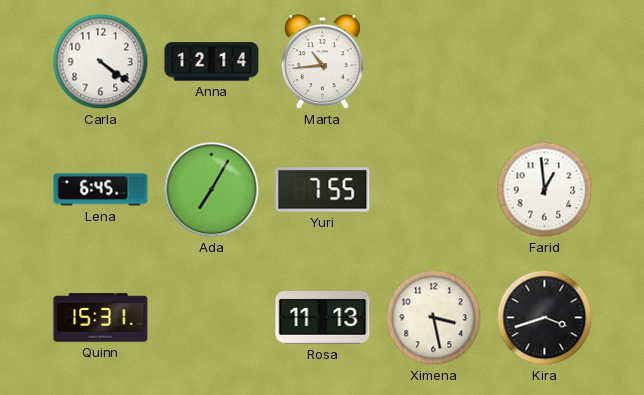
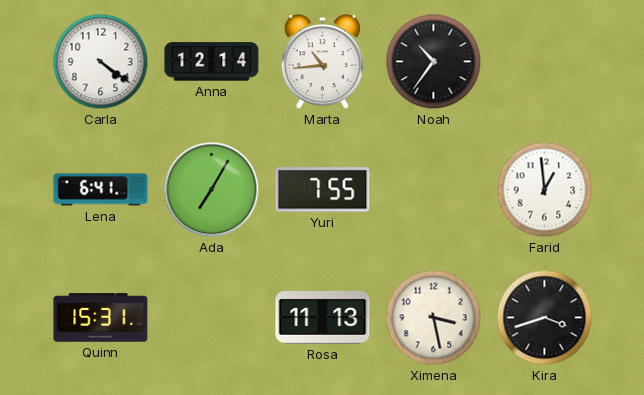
Noah: none -> 10:36 (434, 62)
Lena: 6:45 -> 6:41 (101, 190)
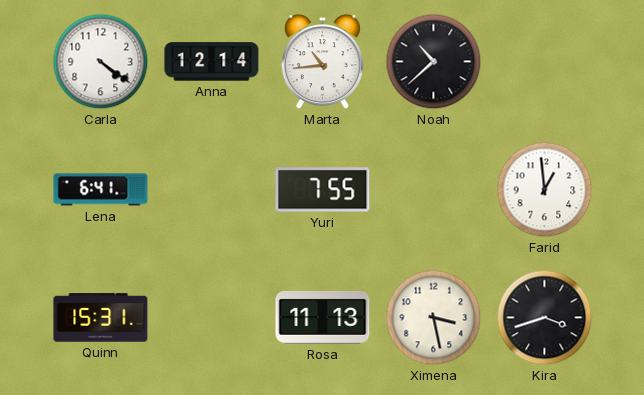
Noah: 10:36 -> 10:38 (434, 62)
Ada: 7:05 -> none (212, 190)
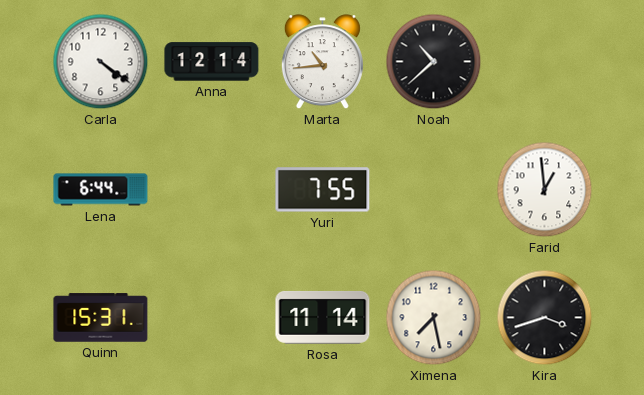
Lena: 6:41 -> 6:44 (101, 190)
Rosa: 11:13 -> 11:14 (323, 317)
Ximena: 3:28 -> 7:28 (434, 318)
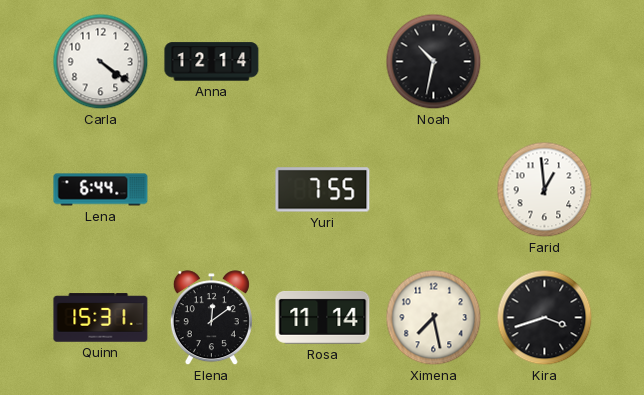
Marta: 10:44 -> none (322, 62)
Noah: 10:38 -> 10:32 (434, 62)
Elena: none -> 12:09 (211, 318)
